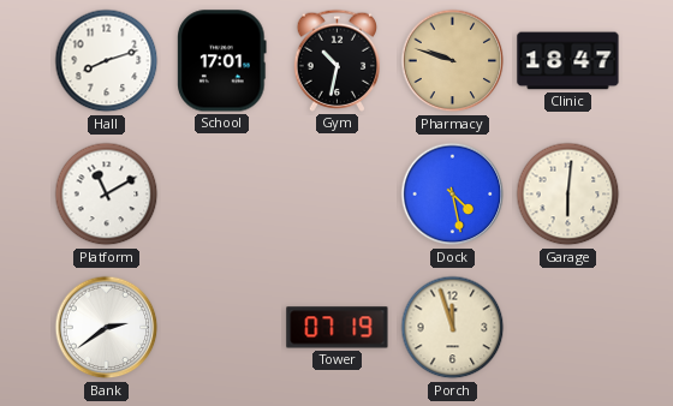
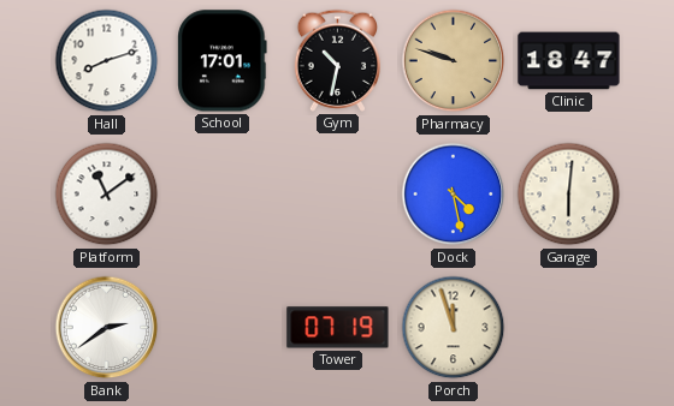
Platform: 11:10 -> 11:09 (107, 195)
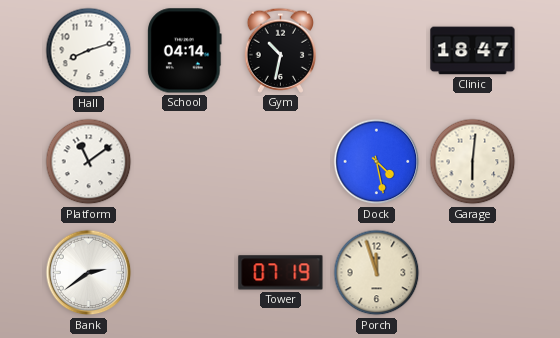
School: 17:01 -> 04:14 (185, 51)
Pharmacy: 9:48 -> none (454, 61)
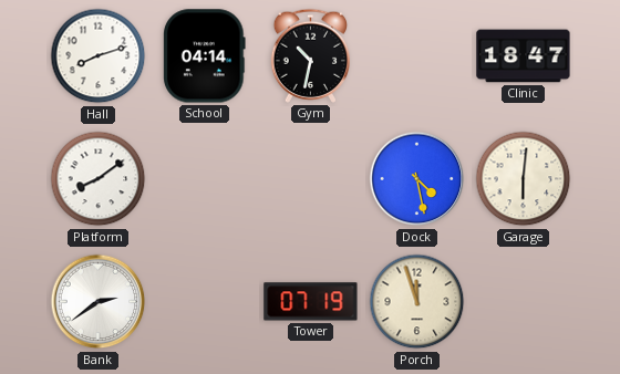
Platform: 11:09 -> 8:09 (99, 179)
